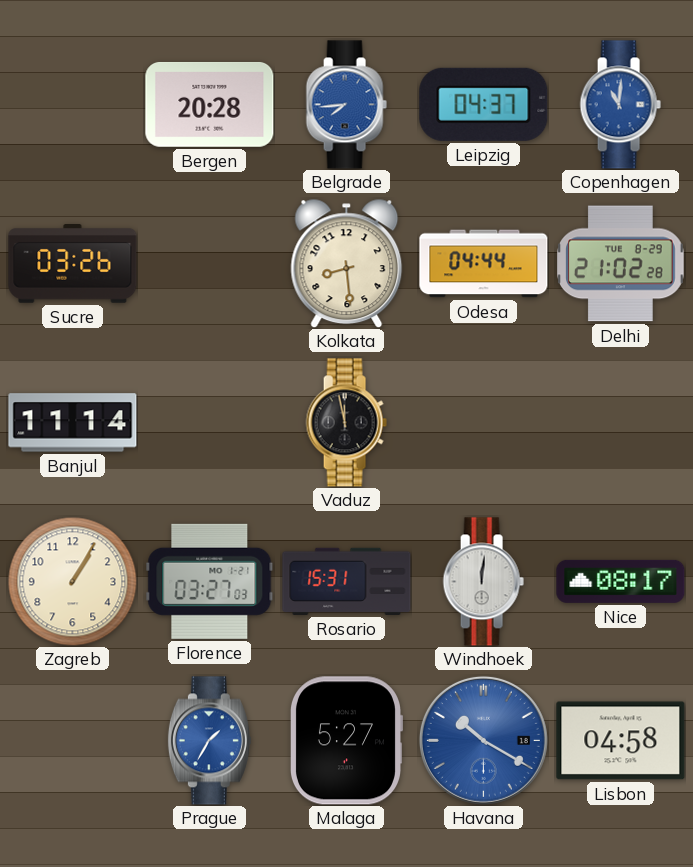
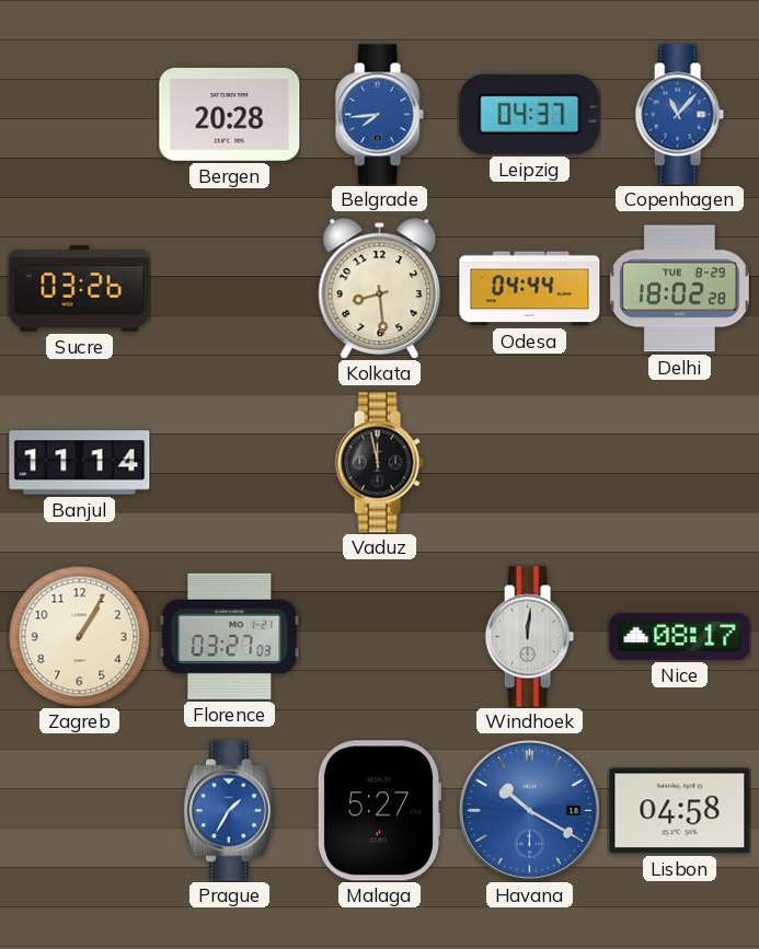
Copenhagen: 11:01 -> 11:07 (679, 115)
Delhi: 21:02 -> 18:02 (680, 289)
Rosario: 15:31 -> none (347, 581)
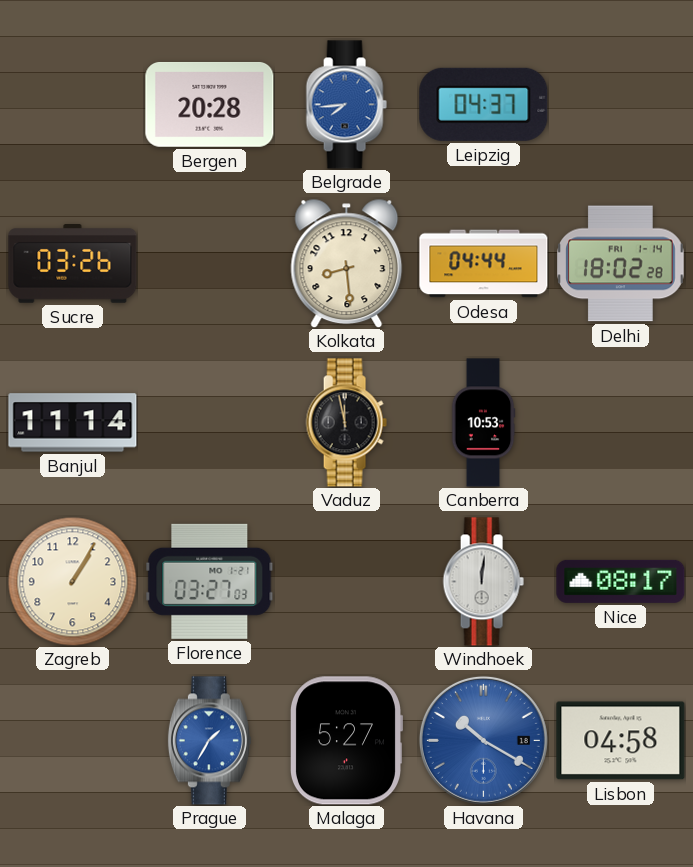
Copenhagen: 11:07 -> none (679, 115)
Delhi date: TUE 8-29 -> FRI 1-14 (621, 264)
Canberra: none -> 10:53 (483, 423)
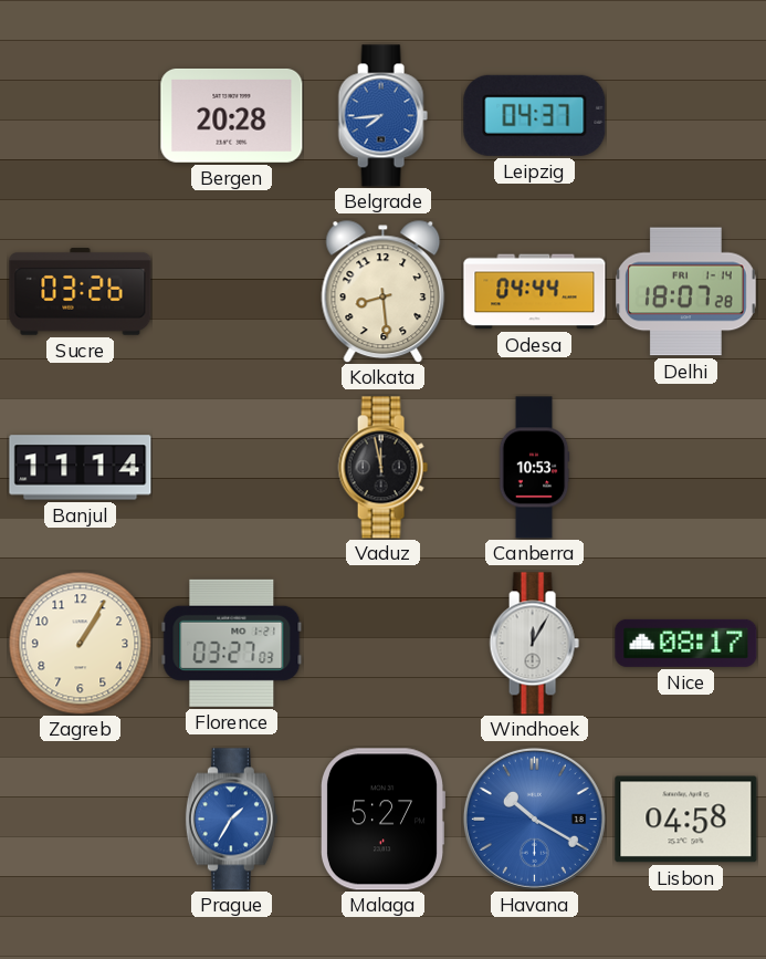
Delhi: 18:02 -> 18:07 (686, 292)
Windhoek: 12:01 -> 12:05 (534, 644)
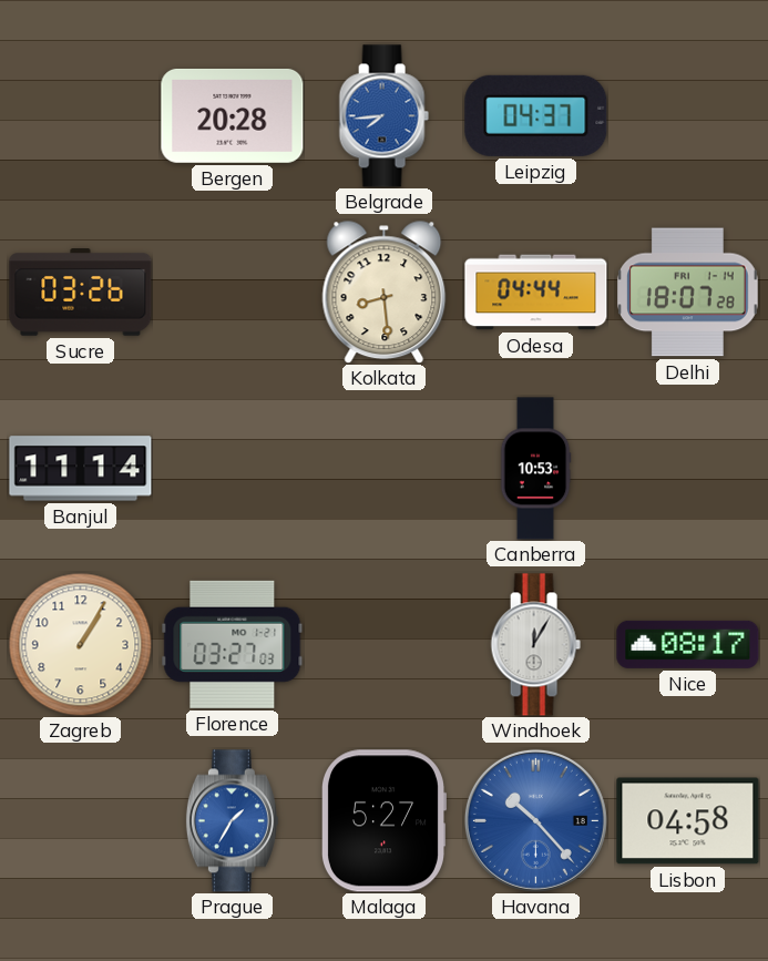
Vaduz: 11:58 -> none (382, 468)
Havana: 10:20 -> 10:23 (535, 820)
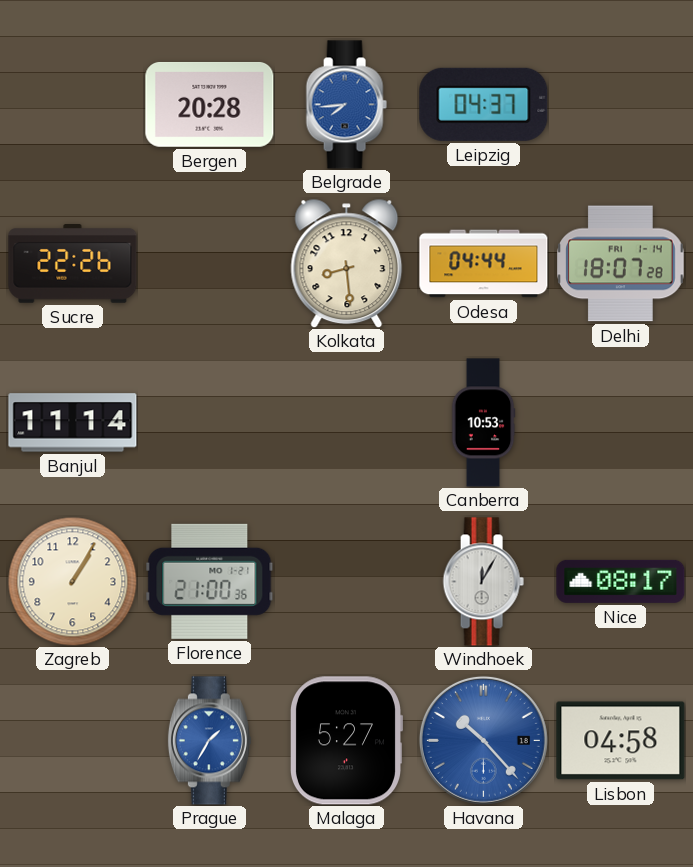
Sucre: 03:26 -> 22:26 (73, 264)
Florence: 03:27 -> 21:00 (210, 581)
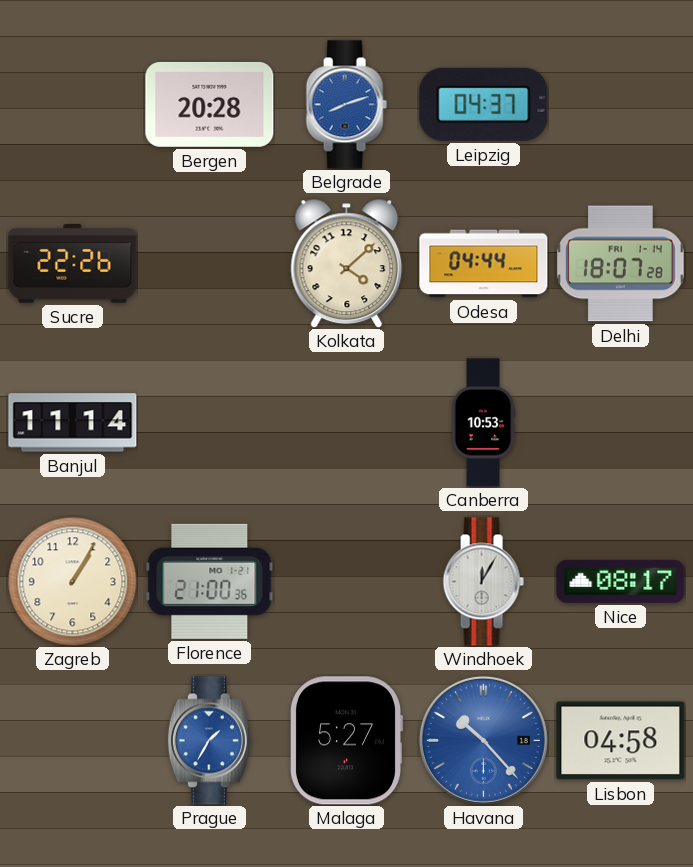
Belgrade: 7:44 -> 8:12 (346, 105)
Kolkata: 8:29 -> 4:08 (347, 263)
